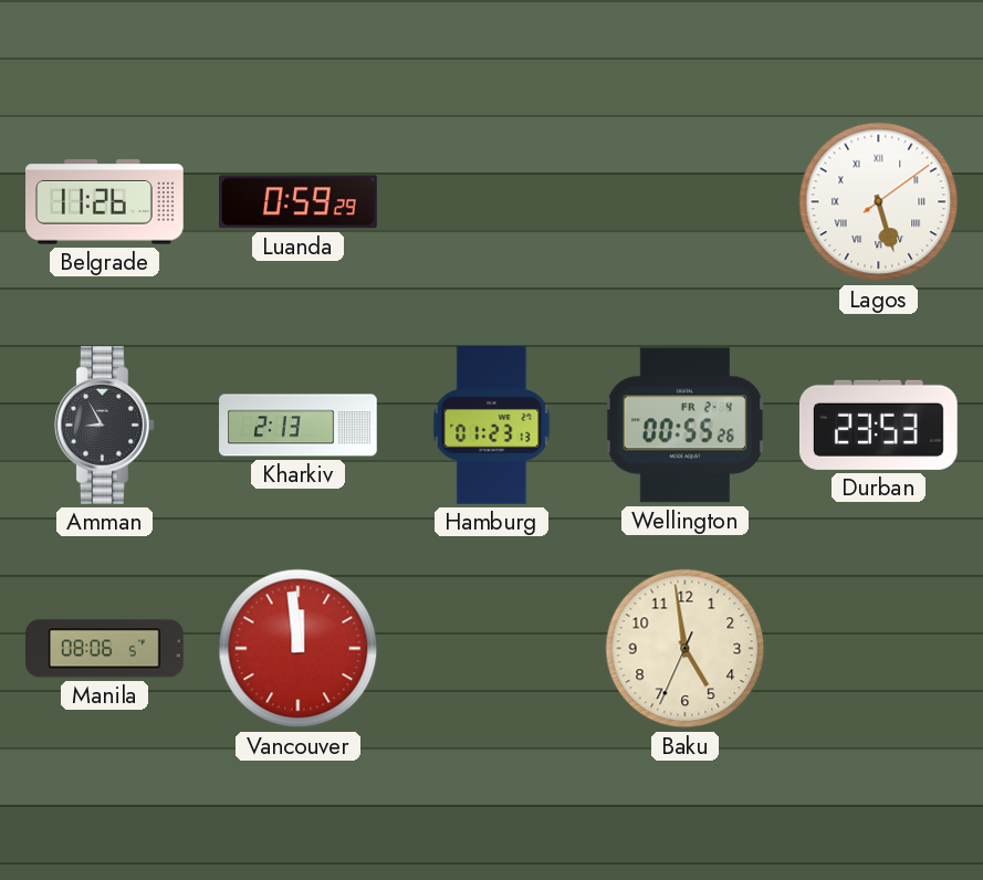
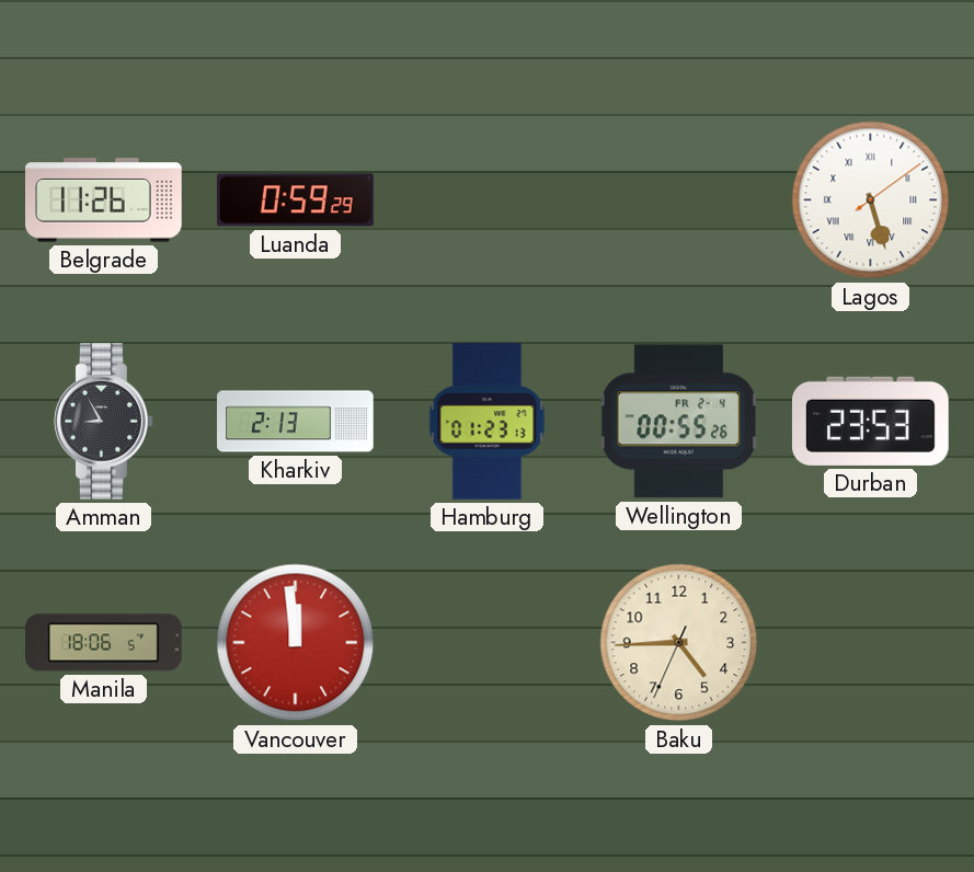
Manila: 08:06 -> 18:06 (104, 643)
Baku: 4:58 -> 4:44 (679, 643)
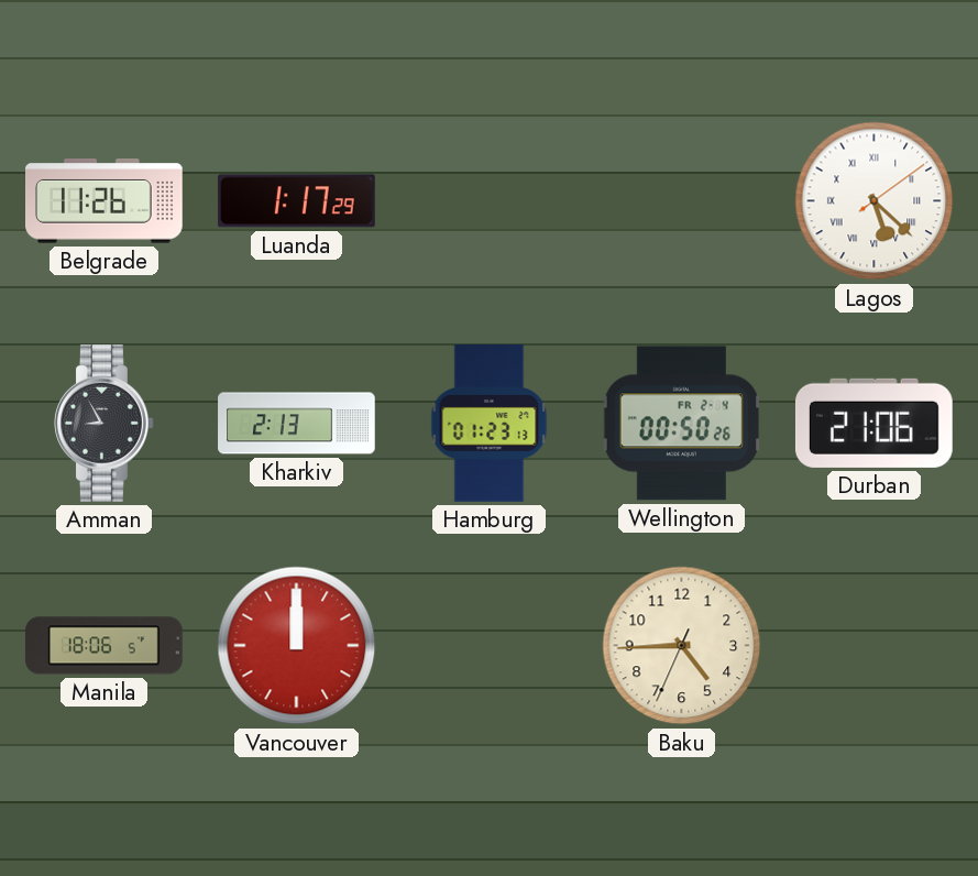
Luanda: 0:59 -> 1:17 (297, 201)
Lagos: 5:27 -> 5:22 (875, 201)
Wellington: 00:55 -> 00:50 (681, 424)
Durban: 23:53 -> 21:06 (873, 423)
Vancouver: 11:59 -> 12:00 (297, 646)
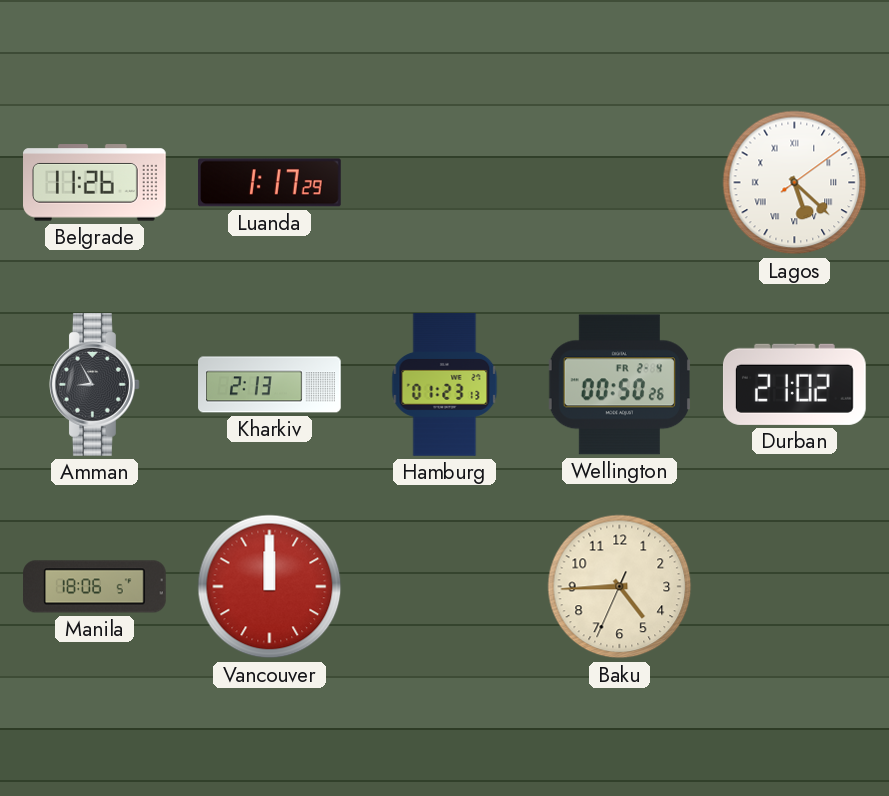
Durban: 21:06 -> 21:02 (794, 384)
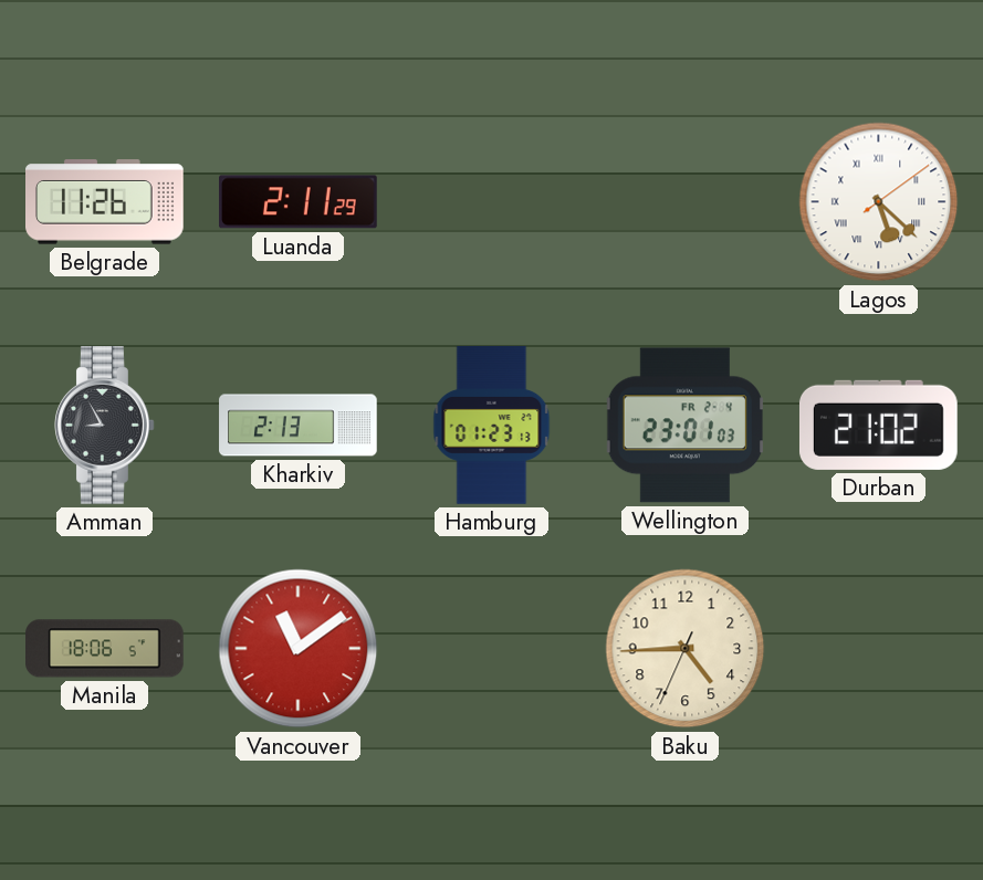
Luanda: 1:17 -> 2:11 (299, 202)
Wellington: 00:50 -> 23:01 (684, 426)
Vancouver: 12:00 -> 11:09 (299, 649)
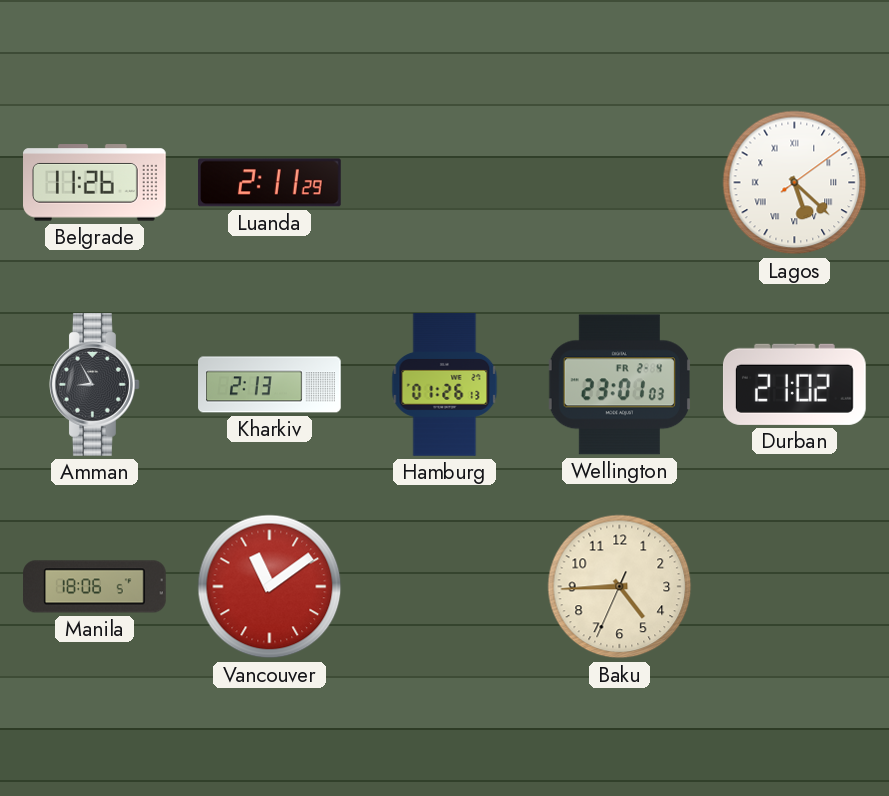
Hamburg: 01:23 -> 01:26 (445, 385)
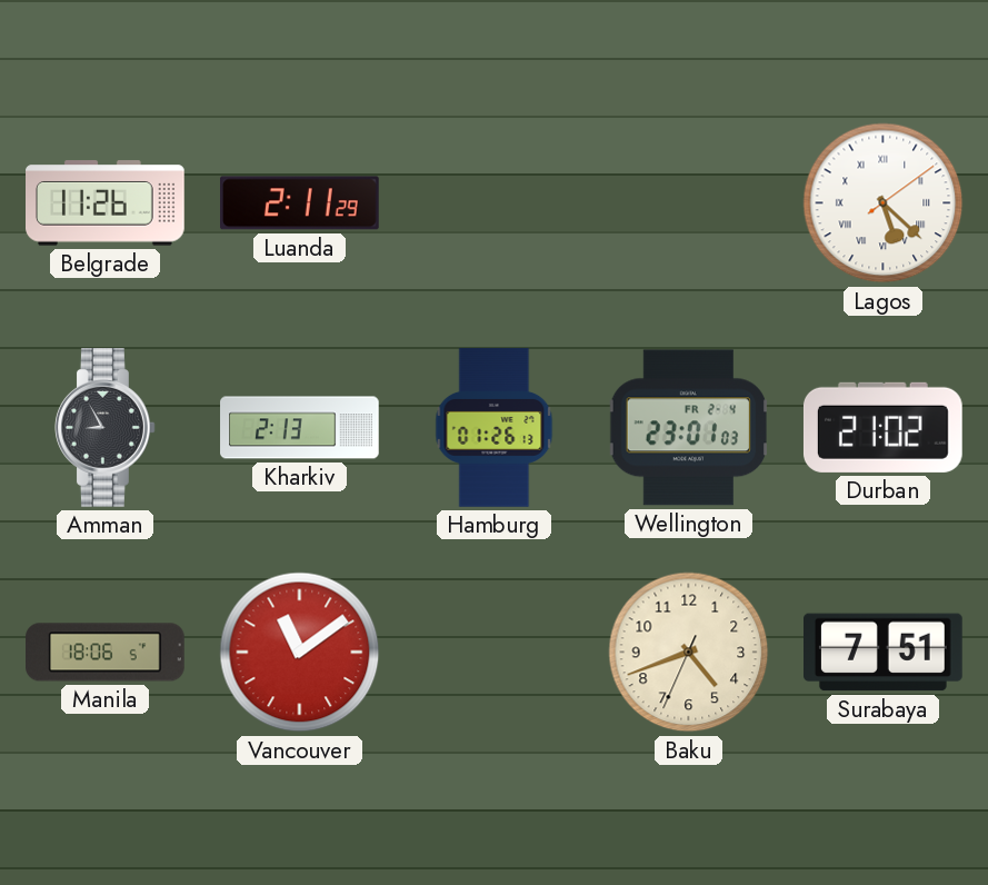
Baku: 4:44 -> 4:41 (689, 653)
Surabaya: none -> 7:51 (884, 653)
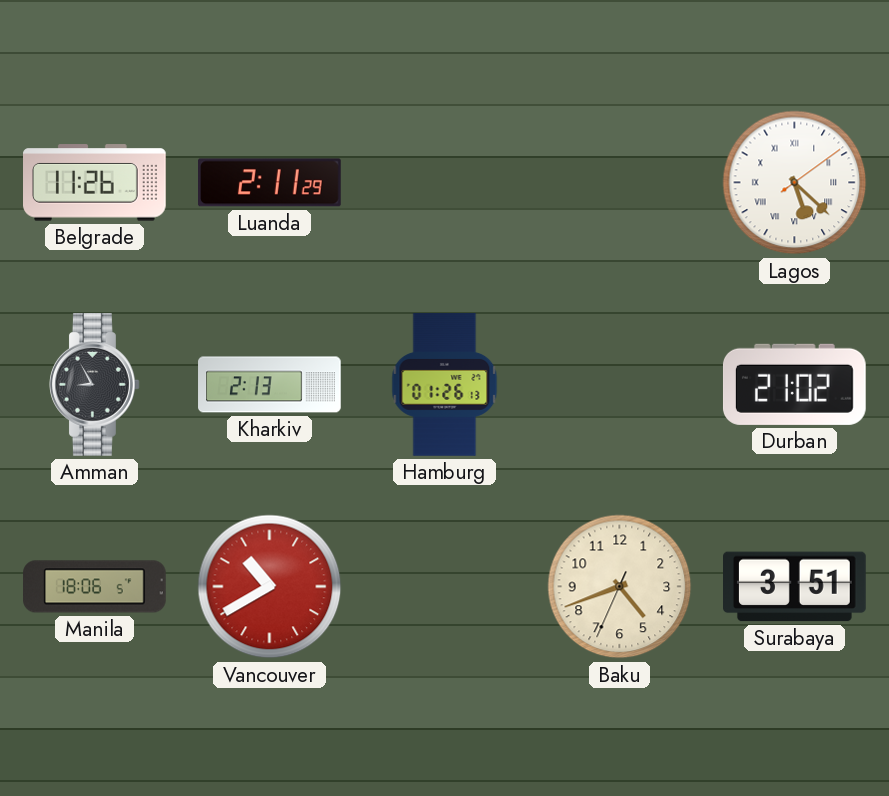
Wellington: 23:01 -> none (688, 428)
Vancouver: 11:09 -> 10:40 (270, 587)
Surabaya: 7:51 -> 3:51 (795, 587)
